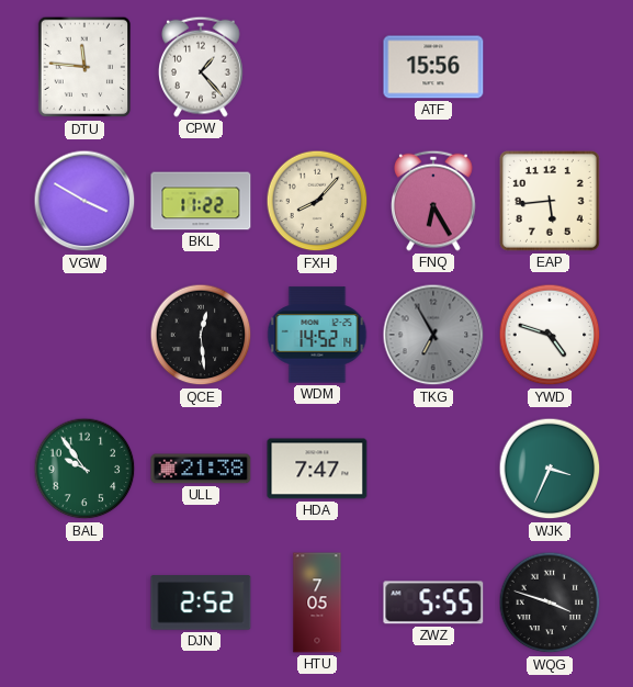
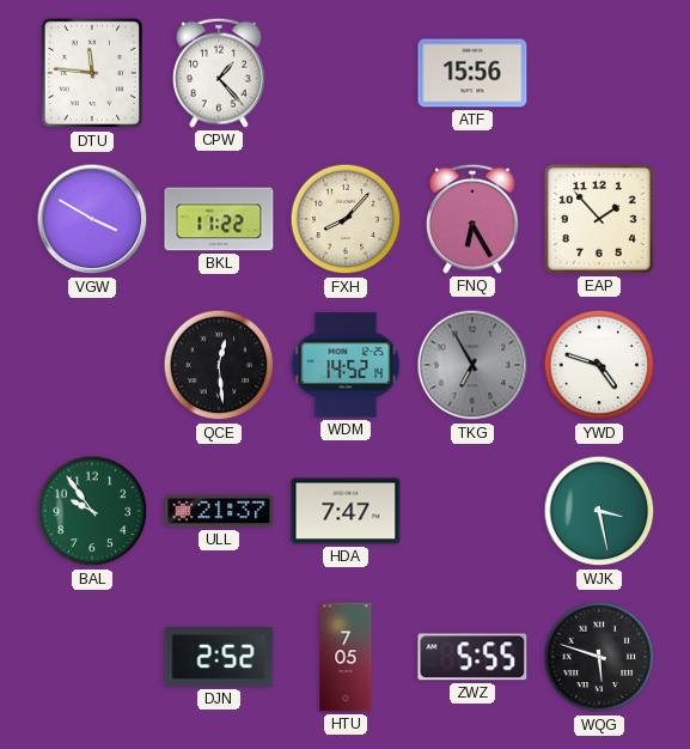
EAP: 5:44 -> 1:53 (600, 220)
ULL: 21:38 -> 21:37 (219, 511)
WJK: 3:34 -> 3:28 (599, 511)
WQG: 3:48 -> 5:48 (599, 657)
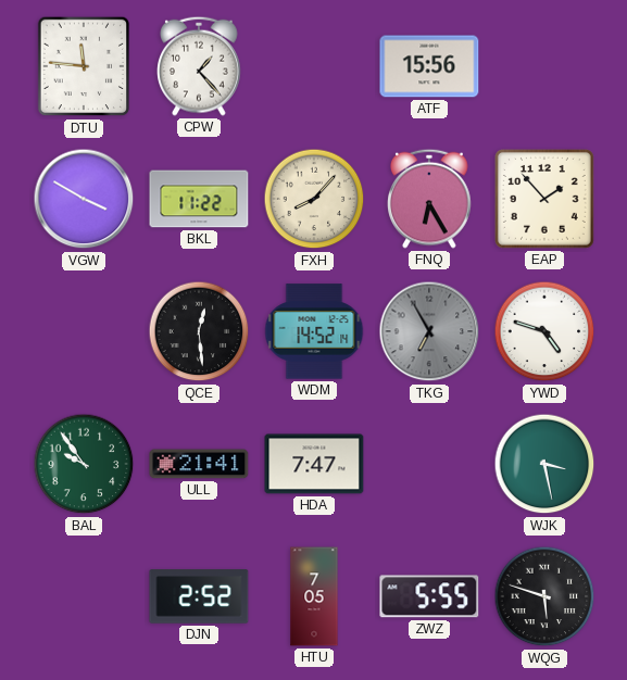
ULL: 21:37 -> 21:41 (199, 464)
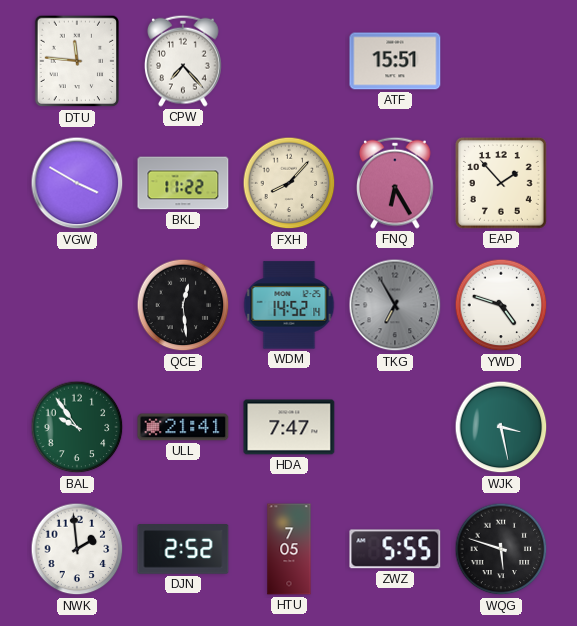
CPW: 1:23 -> 7:23 (184, 61)
ATF: 15:56 -> 15:51 (395, 61)
NWK: none -> 1:59 (77, 549)
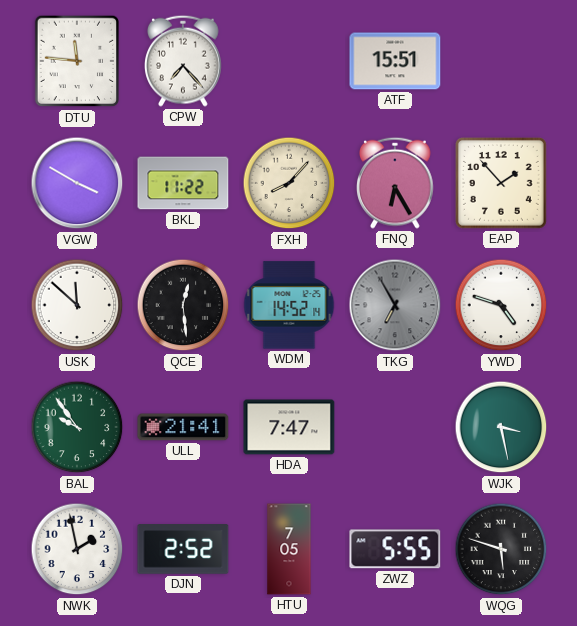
USK: none -> 11:52 (77, 305)
NWK: 1:59 -> 1:58 (77, 549)
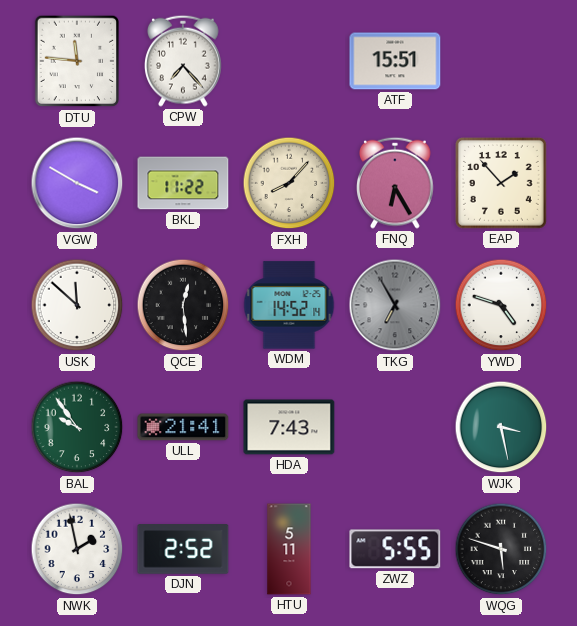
HDA: 7:47 -> 7:43 (289, 427)
HTU: 7:05 -> 5:11 (289, 549)
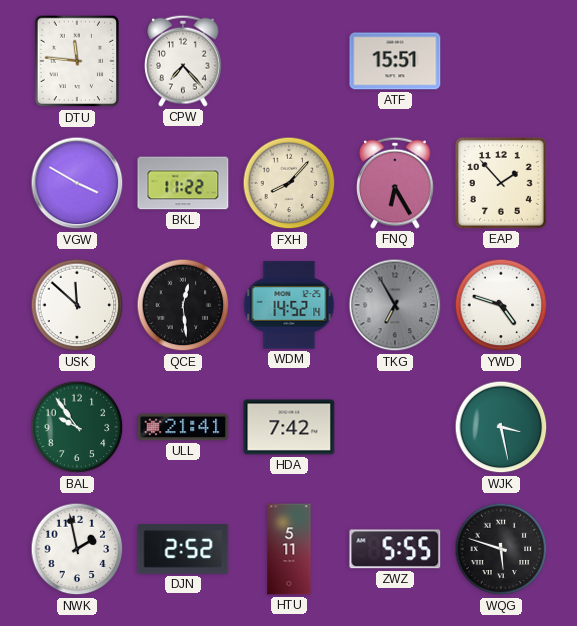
HDA: 7:43 -> 7:42 (289, 427)
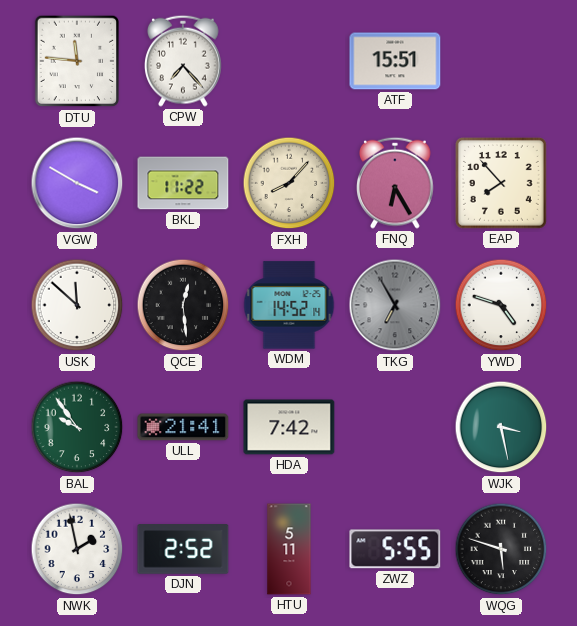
EAP: 1:53 -> 7:53 (502, 184)
